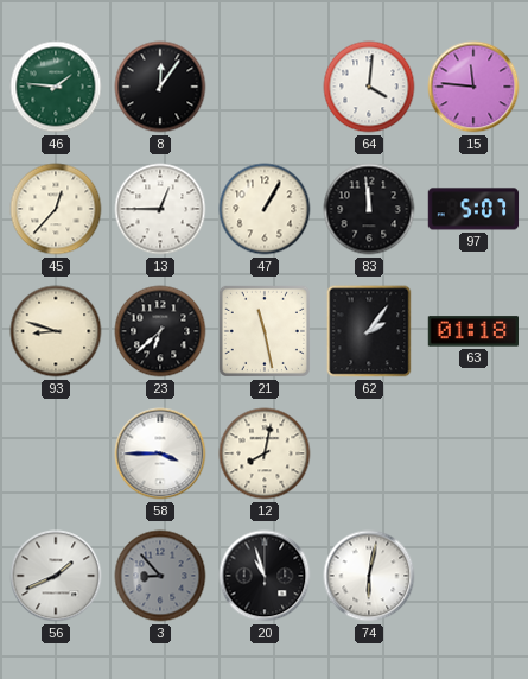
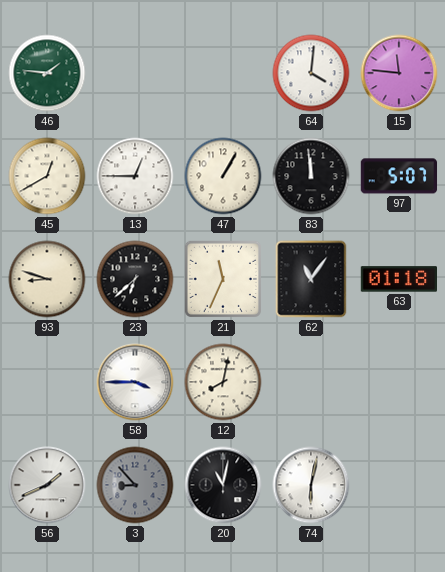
8: 12:06 -> none (160, 87)
45: 12:37 -> 12:40 (47, 176)
21: 11:28 -> 11:34 (223, 279)
62: 2:06 -> 11:06 (311, 279)
20: 10:57 -> 11:02 (223, 485)
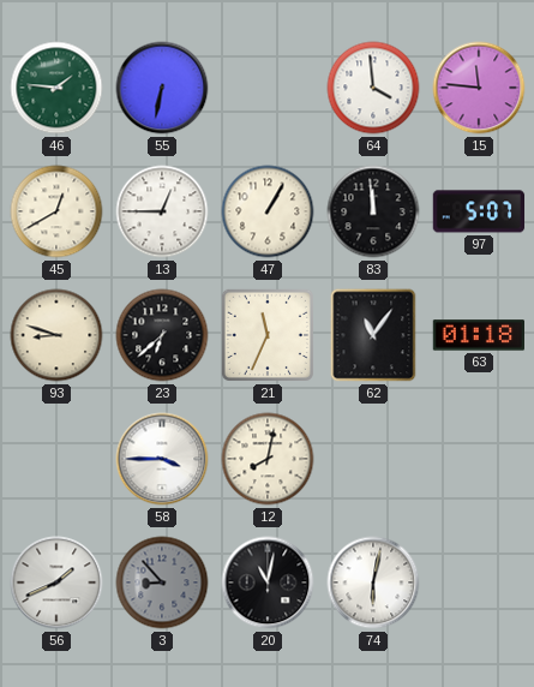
55: none -> 6:32 (162, 88)
64: 4:01 -> 3:59 (373, 88)
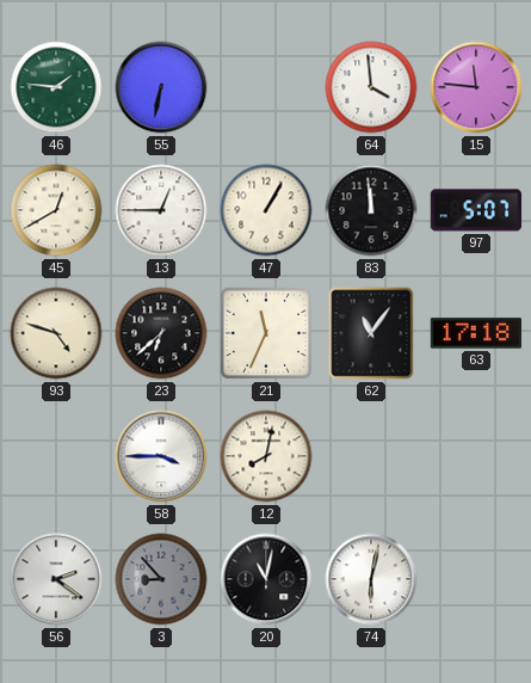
93: 8:48 -> 4:48 (56, 333)
63: 01:18 -> 17:18 (476, 333)
56: 1:41 -> 2:21 (56, 579)
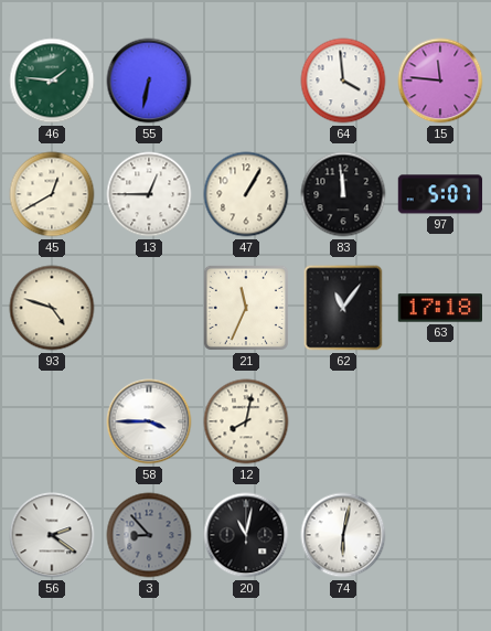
23: 6:38 -> none (161, 333)
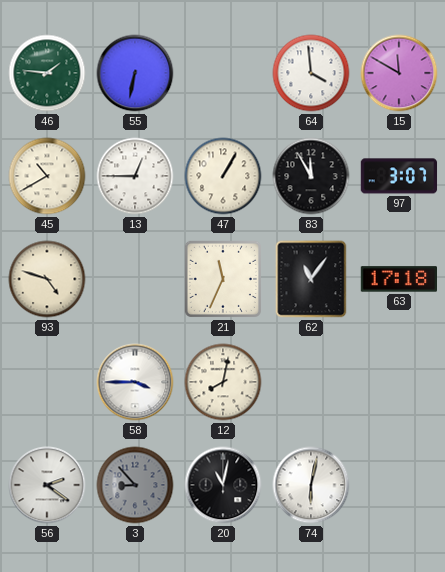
15: 11:46 -> 11:50 (399, 73)
45: 12:40 -> 10:40 (47, 176)
83: 11:59 -> 11:55 (311, 176)
97: 5:07 -> 3:07 (399, 176)
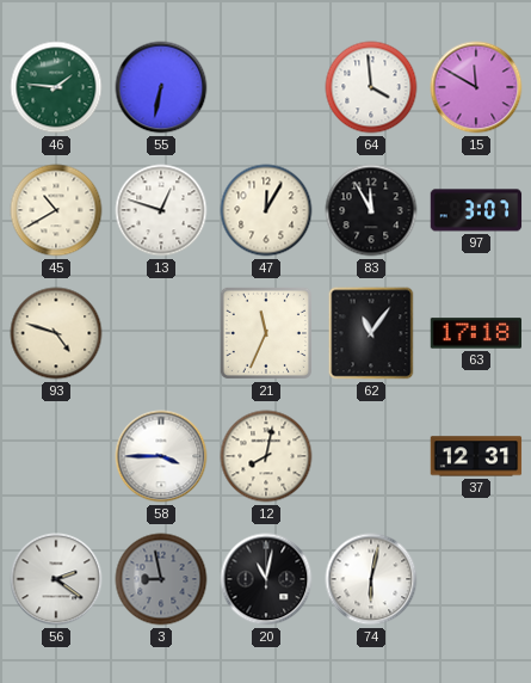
13: 12:45 -> 12:48 (161, 210)
47: 1:05 -> 12:05 (266, 210)
37: none -> 12:31 (476, 456)
3: 8:53 -> 8:58 (161, 579)
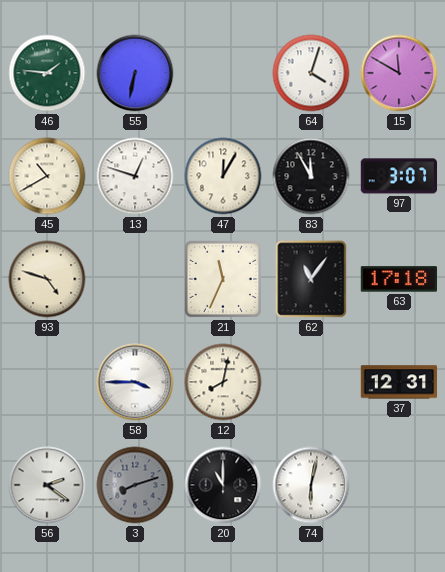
64: 3:59 -> 4:03 (311, 73)
3: 8:58 -> 8:12 (135, 485)
20: 11:02 -> 11:00 (223, 485)
